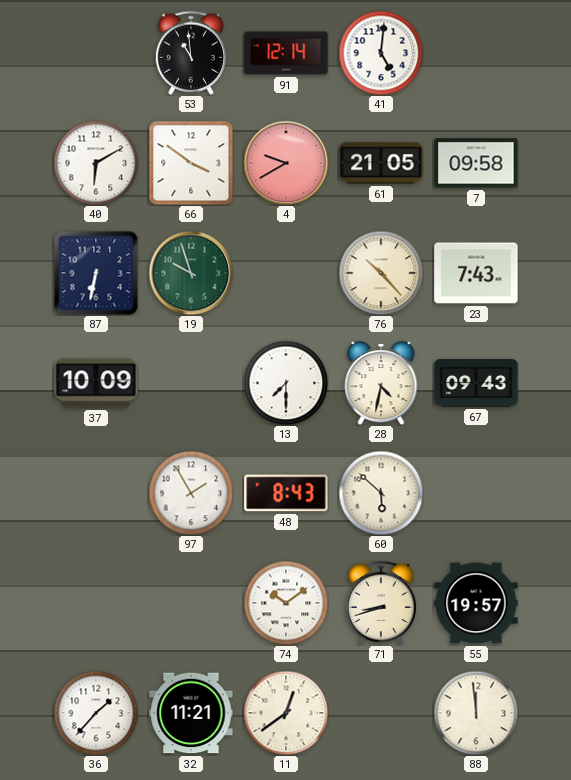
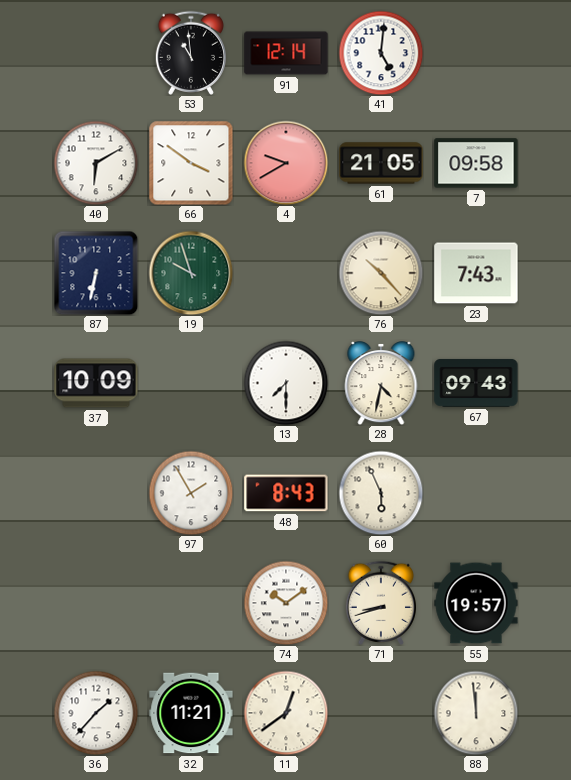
60: 5:52 -> 5:56 (381, 493)
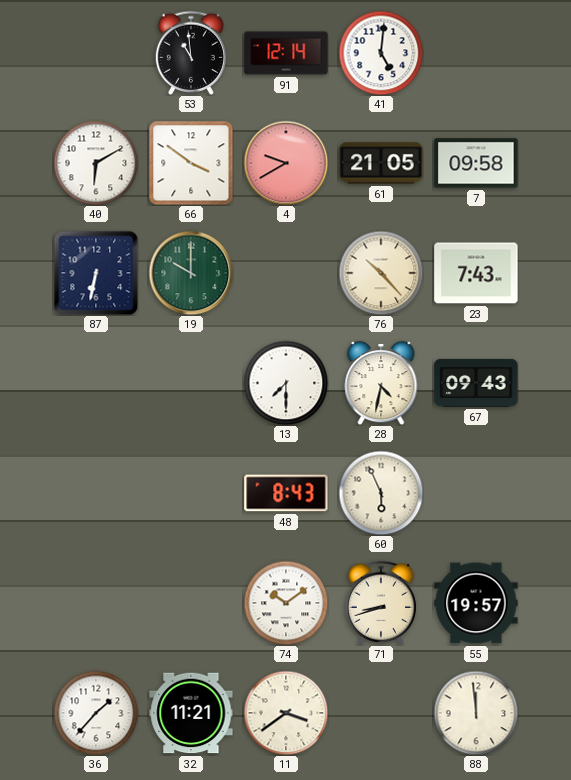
19: 9:57 -> 10:00 (191, 273)
37: 10:09 -> none (96, 383)
97: 1:55 -> none (191, 493)
11: 12:39 -> 3:39 (286, 713)
